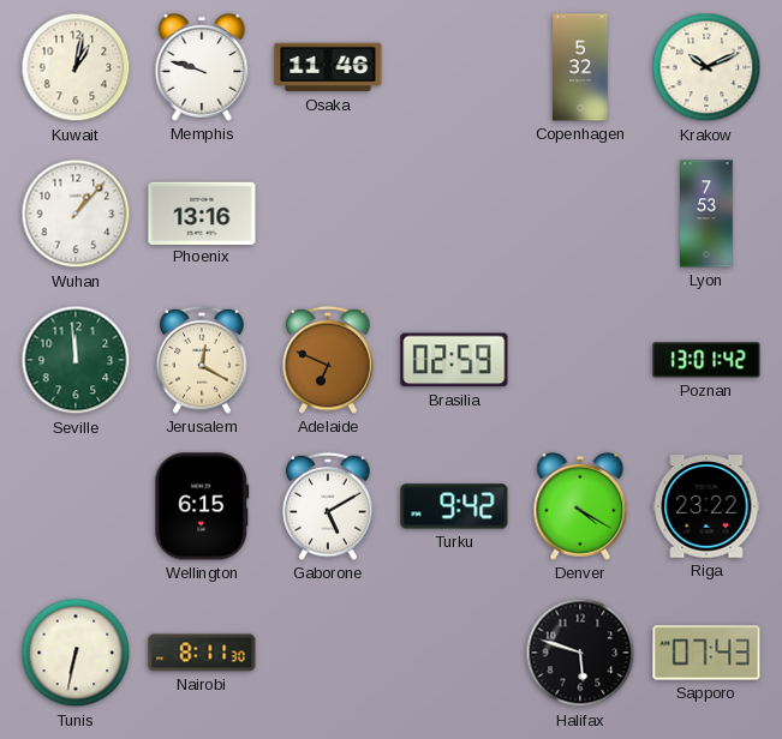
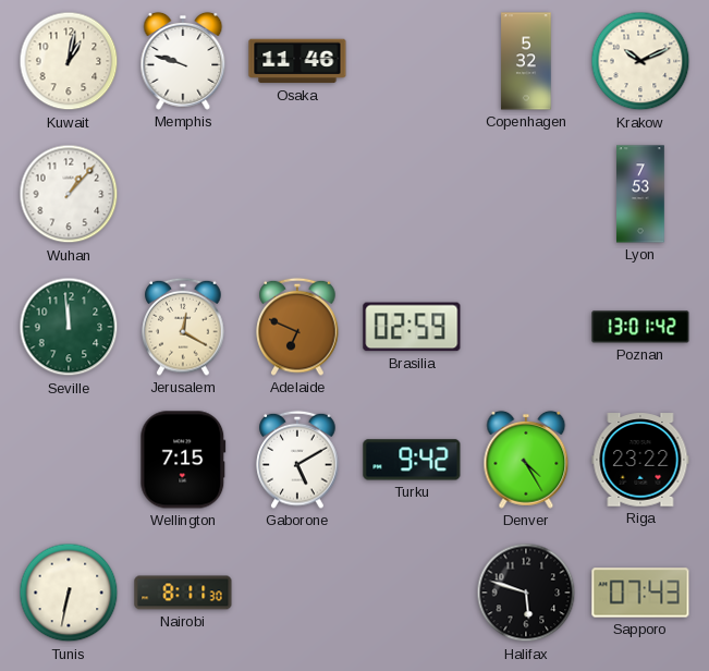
Phoenix: 13:16 -> none (202, 212)
Wellington: 6:15 -> 7:15 (183, 460)
Denver: 4:20 -> 4:25 (526, 460)
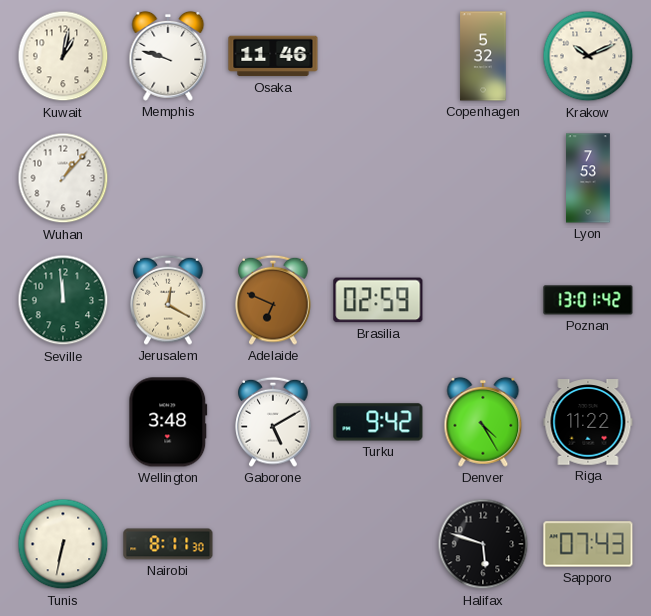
Wellington: 7:15 -> 3:48 (168, 422)
Riga: 23:22 -> 11:22 (588, 422)
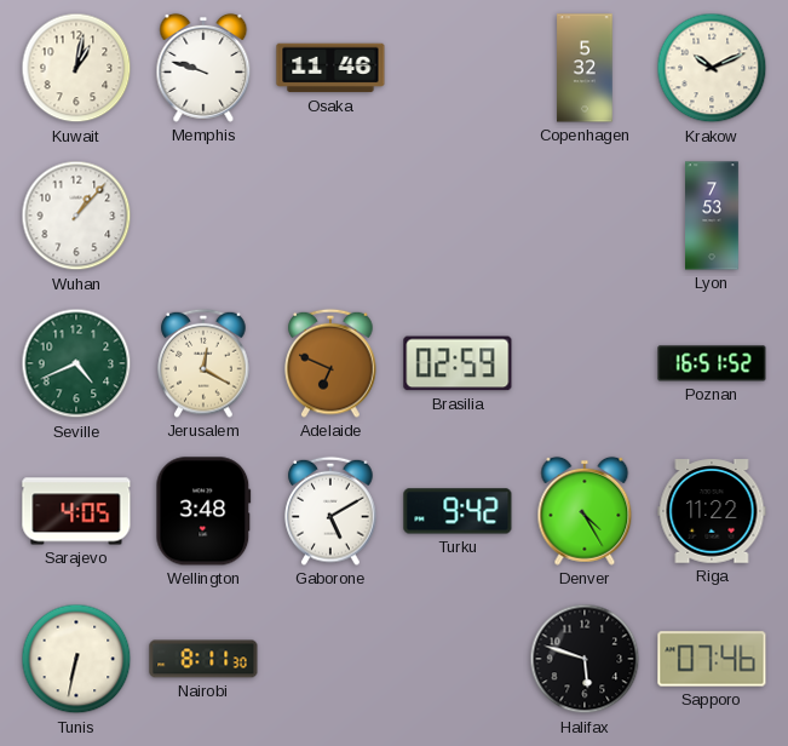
Seville: 11:59 -> 4:41 (76, 363)
Poznan: 13:01 -> 16:51 (712, 363)
Sarajevo: none -> 4:05 (76, 511)
Sapporo: 07:43 -> 07:46 (712, 659)
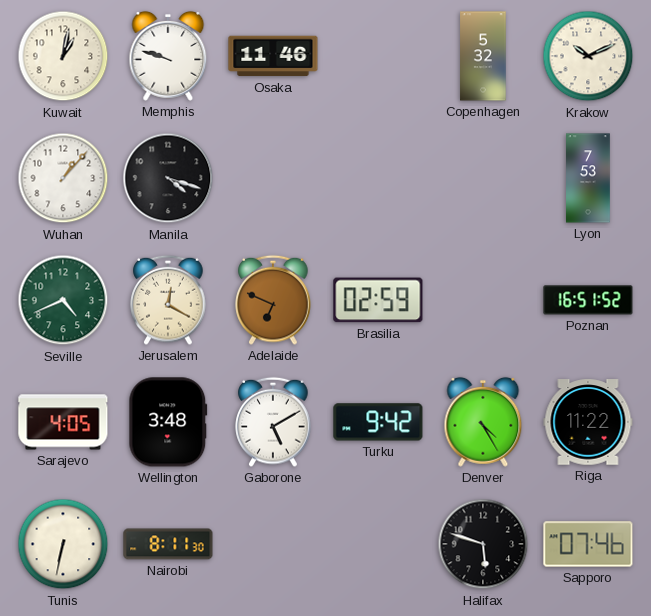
Manila: none -> 4:18 (168, 178)
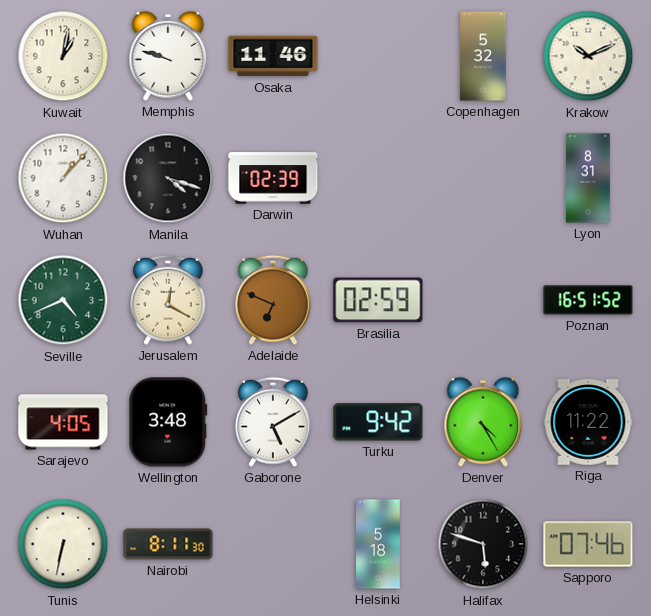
Darwin: none -> 02:39 (273, 178)
Lyon: 7:53 -> 8:31 (589, 178)
Helsinki: none -> 5:18 (378, 544)
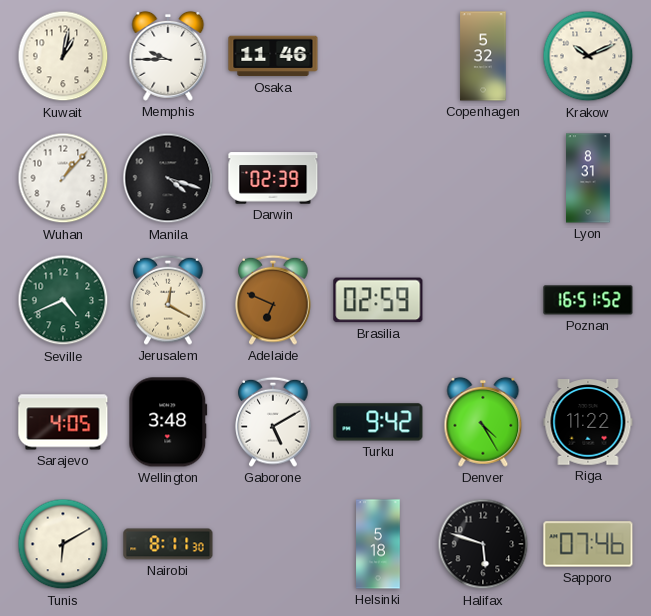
Memphis: 9:48 -> 9:45 (168, 56)
Tunis: 6:32 -> 6:10 (63, 544)
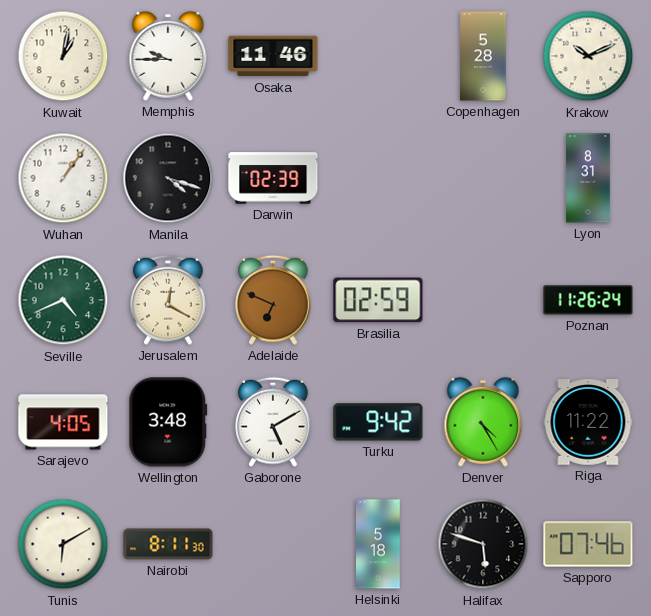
Copenhagen: 5:32 -> 5:28 (483, 56)
Wuhan: 1:07 -> 1:06 (63, 178)
Poznan: 16:51 -> 11:26 (588, 300)
